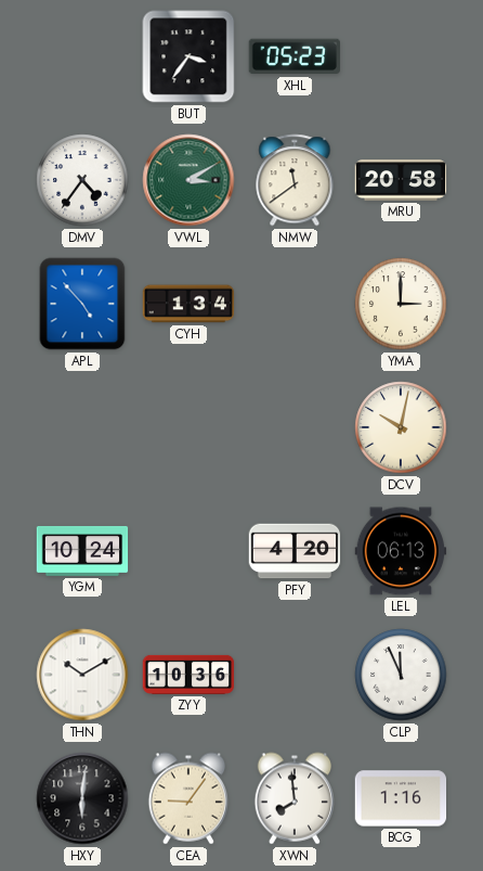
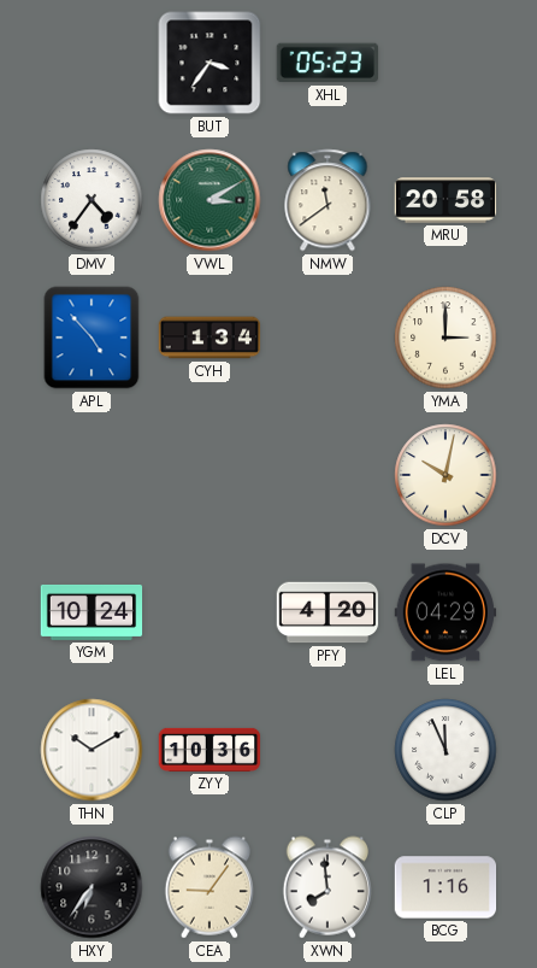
LEL: 06:13 -> 04:29 (445, 612)
HXY: 6:01 -> 6:36 (92, 887)
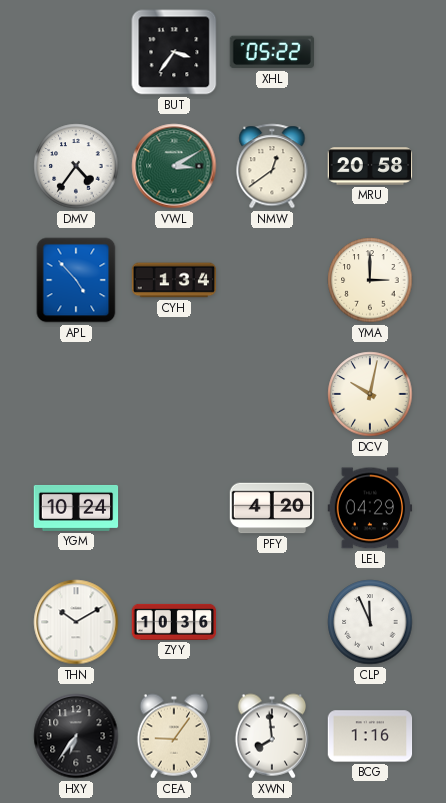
XHL: 05:23 -> 05:22 (271, 52)
NMW: 11:39 -> 12:39 (272, 166)
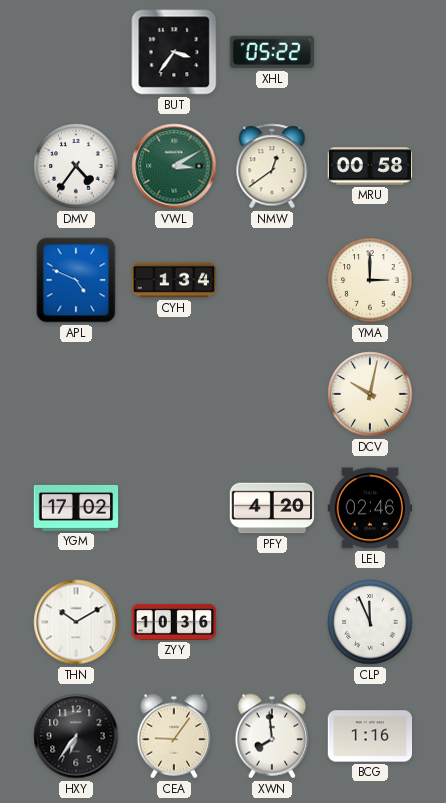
MRU: 20:58 -> 00:58 (370, 166)
APL: 4:53 -> 4:49 (76, 280)
YGM: 10:24 -> 17:02 (76, 508)
LEL: 04:29 -> 02:46 (370, 508)
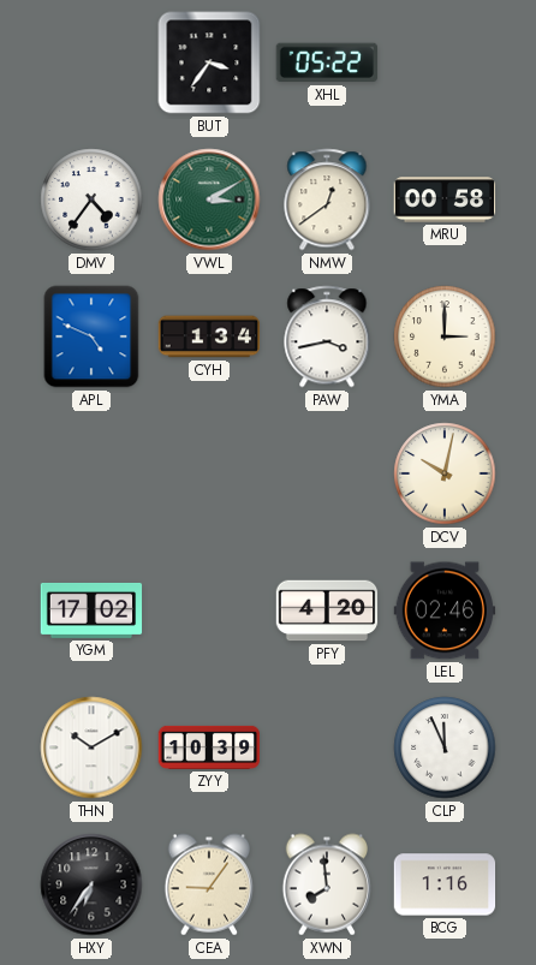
PAW: none -> 3:43 (327, 336)
ZYY: 10:36 -> 10:39 (209, 747)
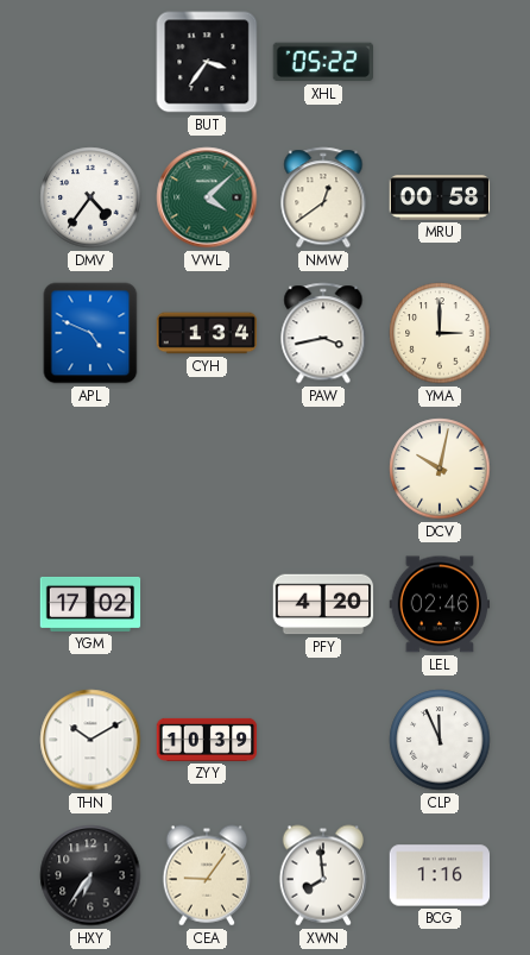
VWL: 3:10 -> 4:08 (207, 197)
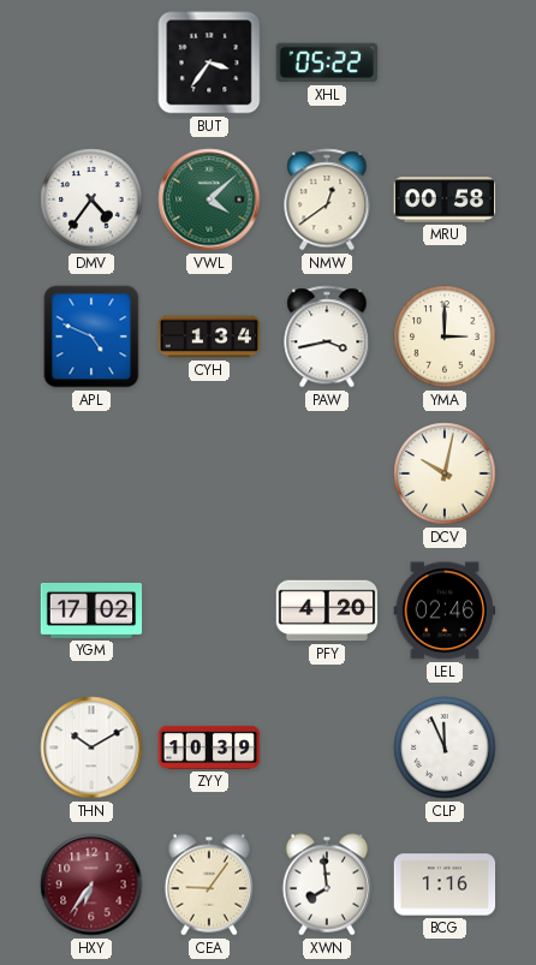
HXY dial: black -> burgundy (91, 884)
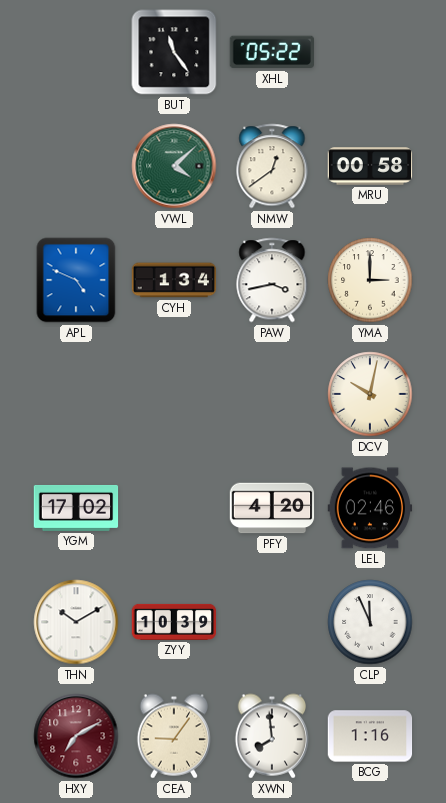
BUT: 3:36 -> 11:24 (174, 52)
DMV: 4:36 -> none (91, 199)
HXY: 6:36 -> 7:10 (76, 736)
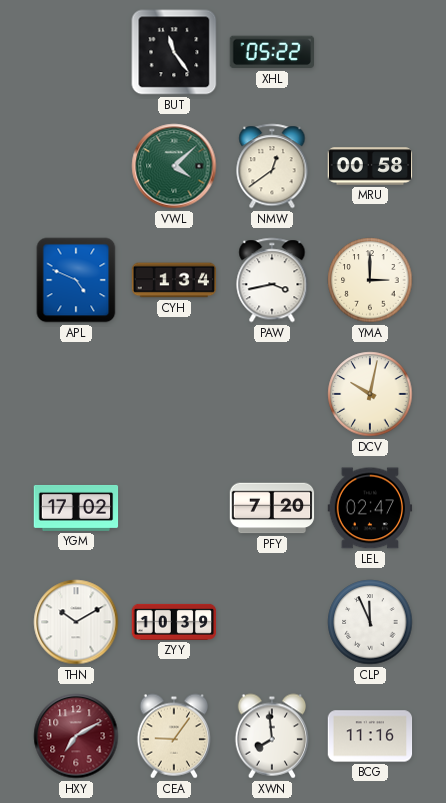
PFY: 4:20 -> 7:20 (272, 508)
LEL: 02:46 -> 02:47 (370, 508)
BCG: 1:16 -> 11:16 (370, 736)
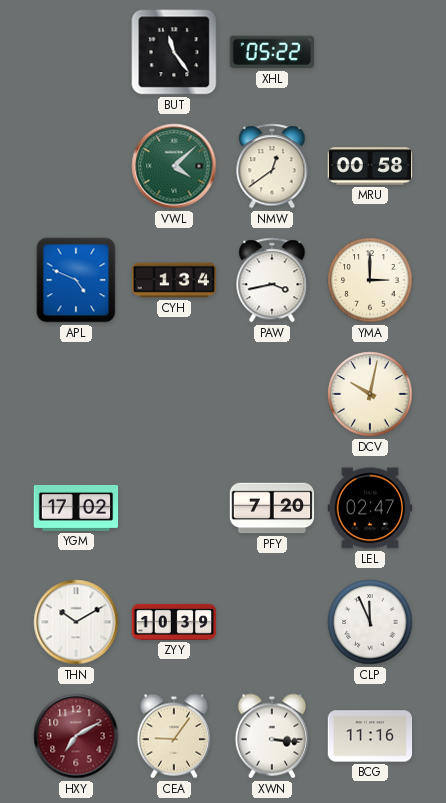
XWN: 7:59 -> 3:16 (271, 736)
